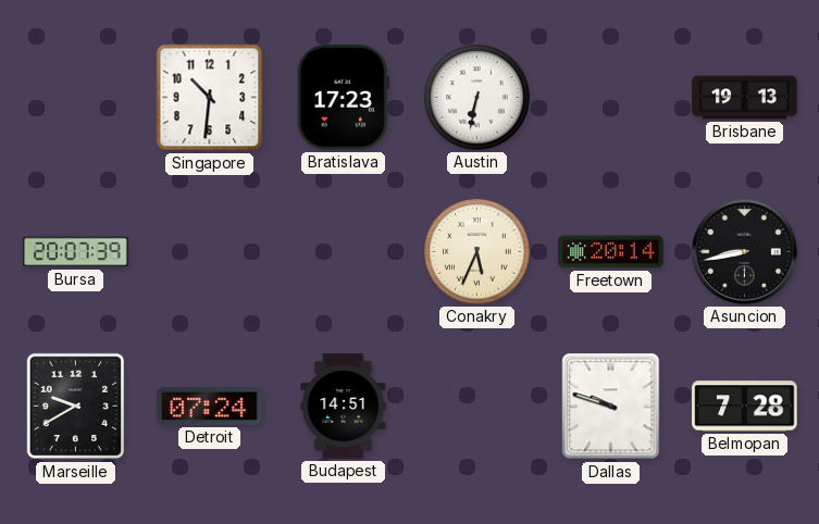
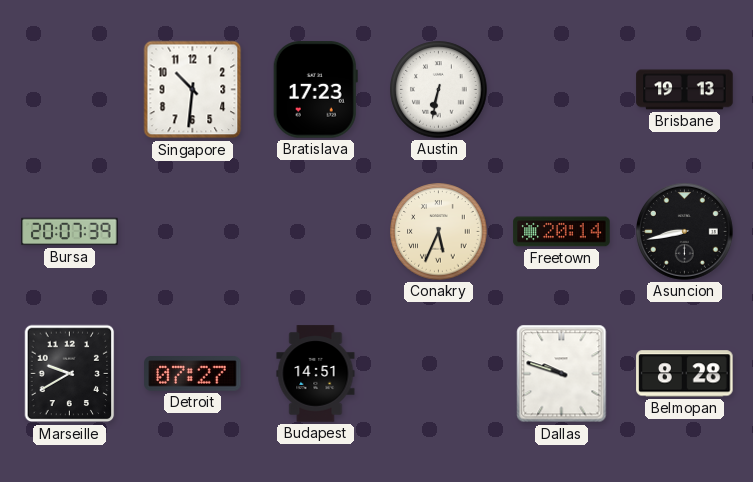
Detroit: 07:24 -> 07:27 (193, 374)
Belmopan: 7:28 -> 8:28 (685, 374)
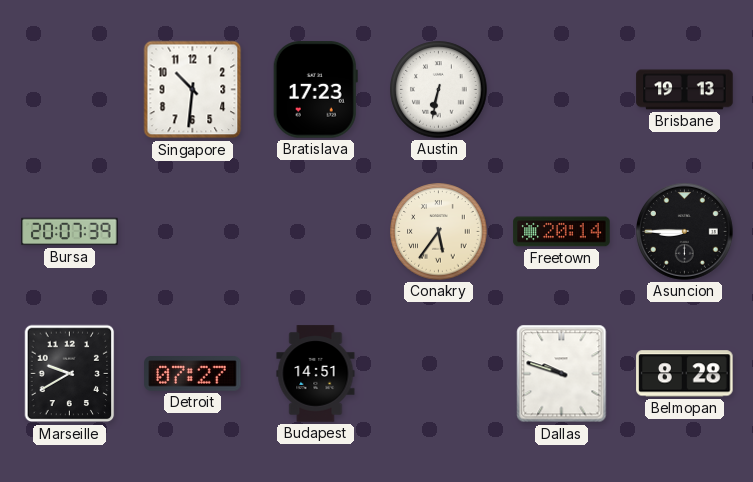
Conakry: 5:34 -> 5:36 (439, 232)
Asuncion: 8:43 -> 8:45 (685, 232)
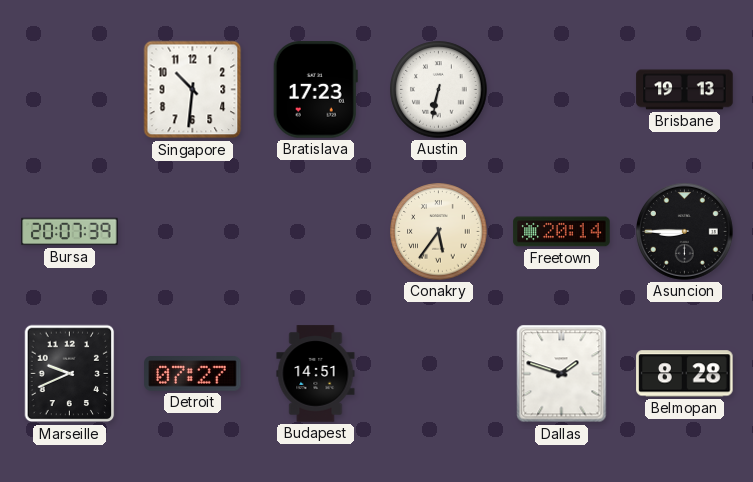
Marseille: 9:40 -> 9:41 (70, 374)
Dallas: 9:48 -> 1:48 (562, 374)
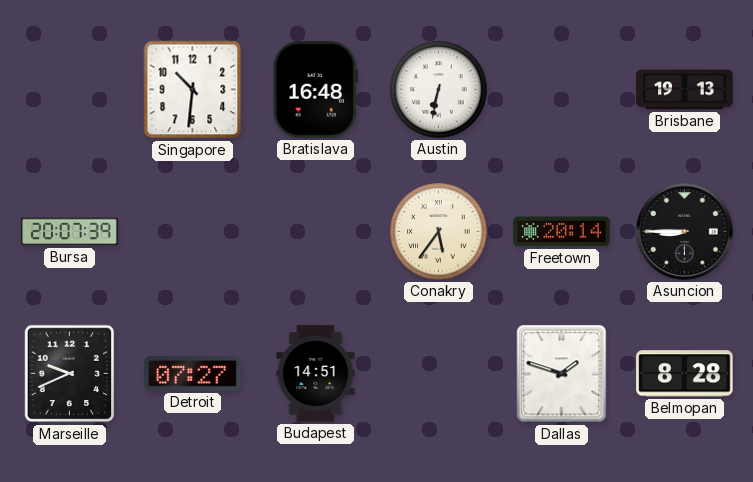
Bratislava: 17:23 -> 16:48 (315, 90)
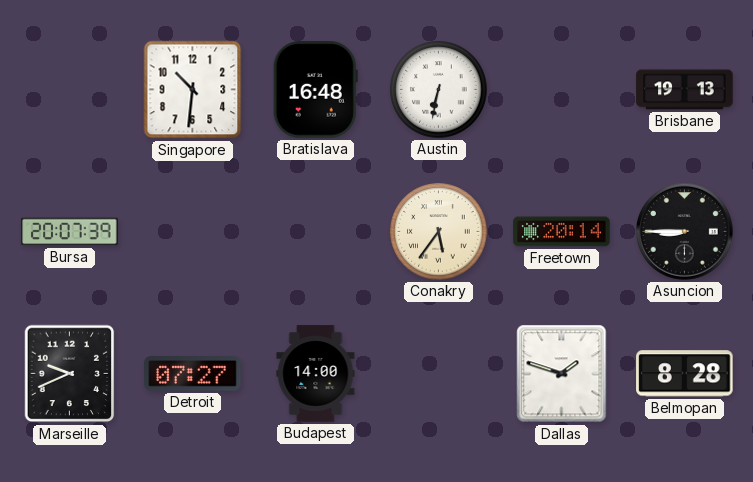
Budapest: 14:51 -> 14:00 (316, 374)
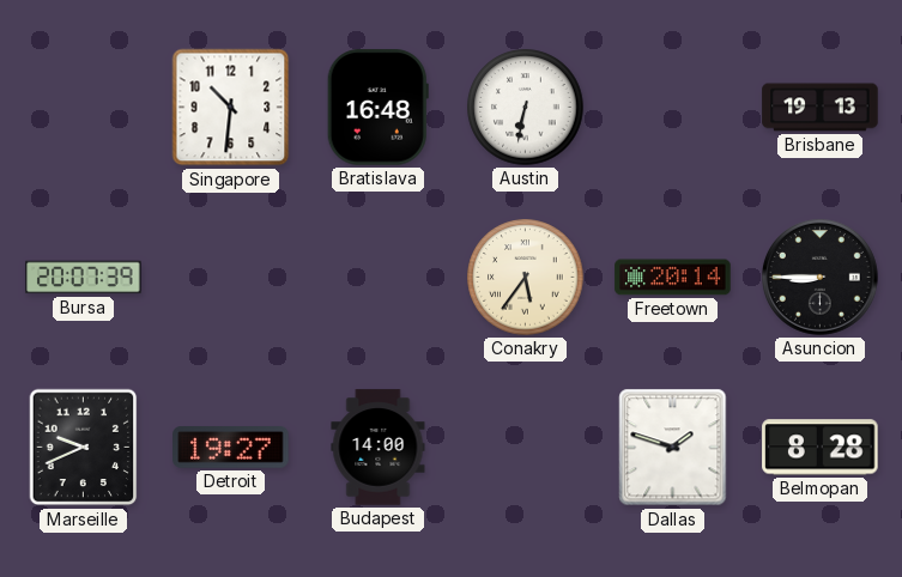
Detroit: 07:27 -> 19:27 (231, 448)
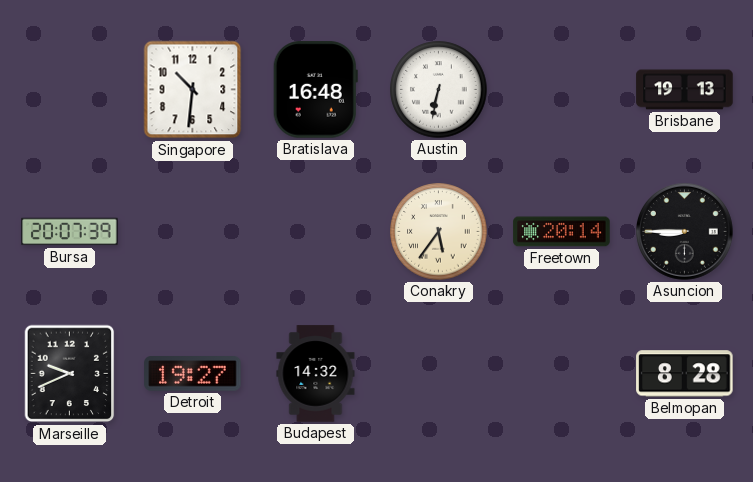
Budapest: 14:00 -> 14:32 (316, 374)
Dallas: 1:48 -> none (673, 448)
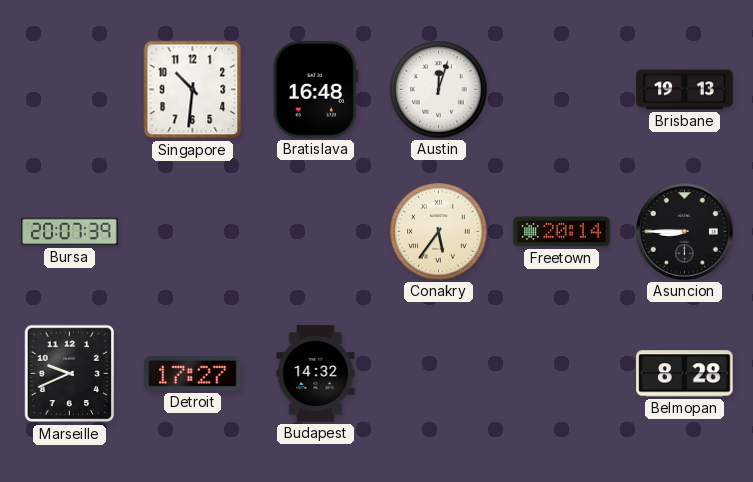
Austin: 6:32 -> 12:03 (439, 90)
Detroit: 19:27 -> 17:27 (193, 374)
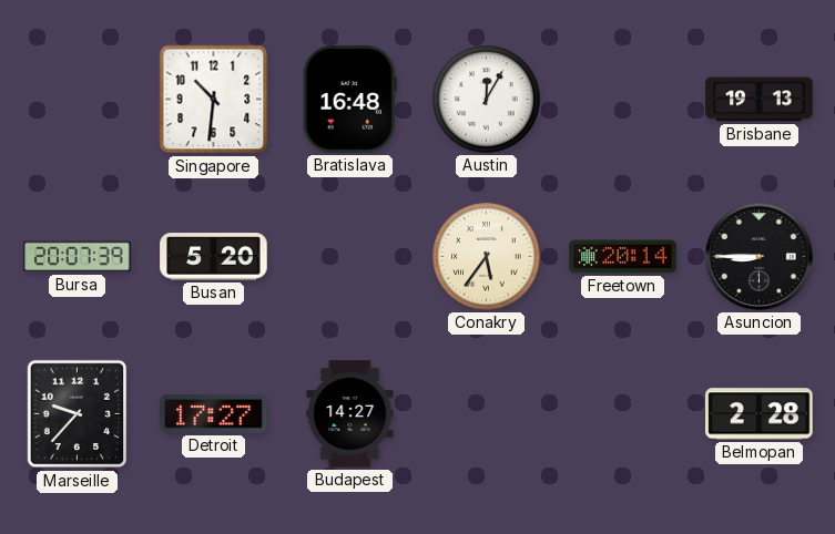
Austin: 12:03 -> 12:05 (487, 100)
Busan: none -> 5:20 (214, 257)
Marseille: 9:41 -> 9:37 (78, 414)
Budapest: 14:32 -> 14:27 (350, 414)
Belmopan: 8:28 -> 2:28 (760, 414)
